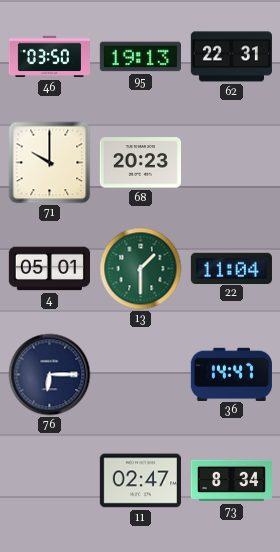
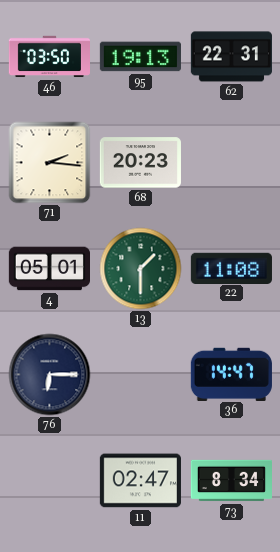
71: 10:00 -> 2:16 (50, 163)
22: 11:04 -> 11:08 (231, 268)
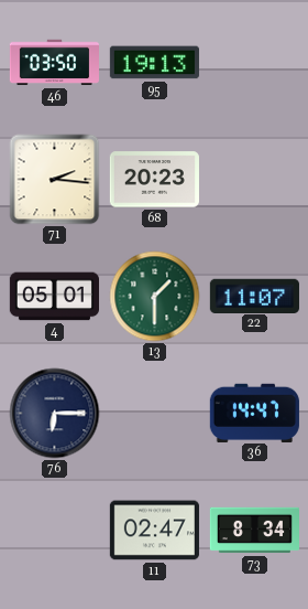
62: 22:31 -> none (231, 57)
22: 11:08 -> 11:07 (254, 296)
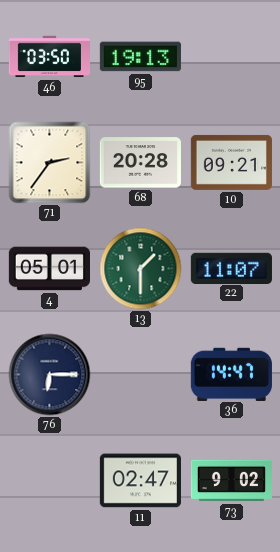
71: 2:16 -> 2:36 (50, 163)
68: 20:23 -> 20:28 (140, 163)
10: none -> 09:21 (231, 162)
73: 8:34 -> 9:02 (231, 481)
